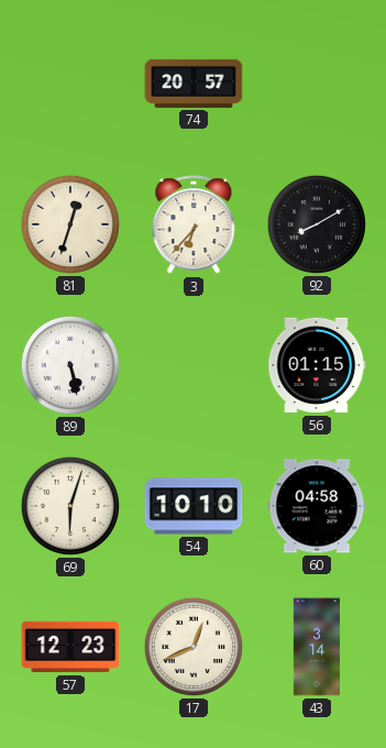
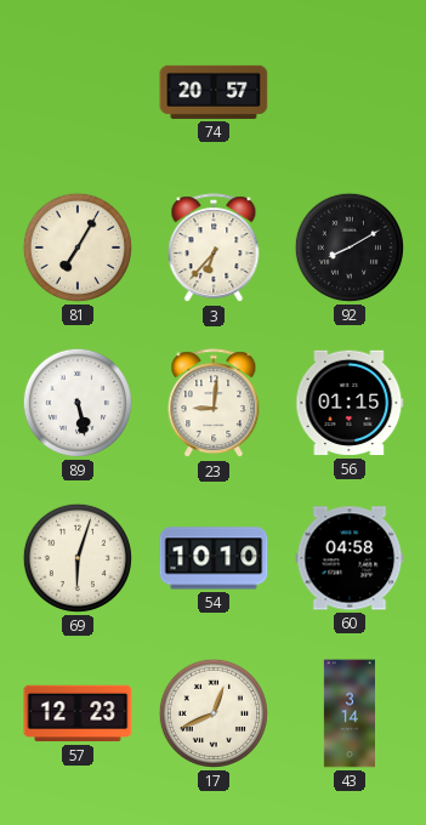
81: 12:33 -> 7:05 (78, 247)
23: none -> 9:01 (214, 404)
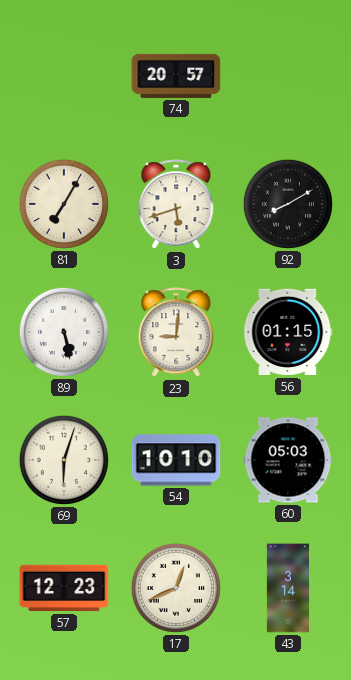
3: 6:37 -> 5:42 (176, 205)
60: 04:58 -> 05:03 (288, 460)
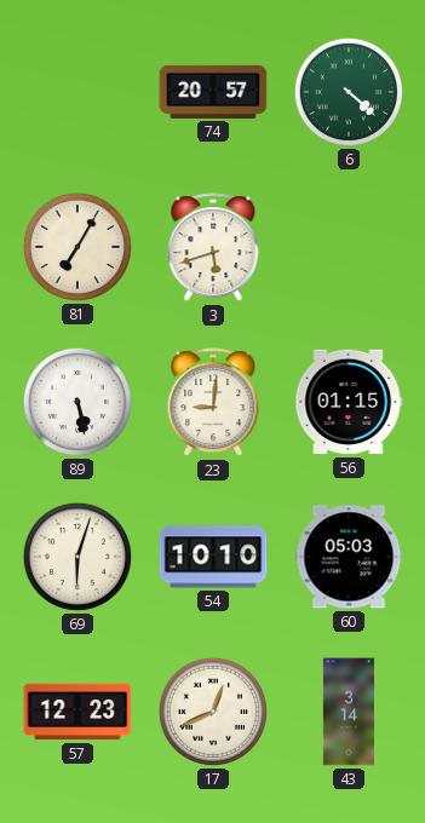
6: none -> 4:22 (349, 92)
92: 8:10 -> none (288, 204)
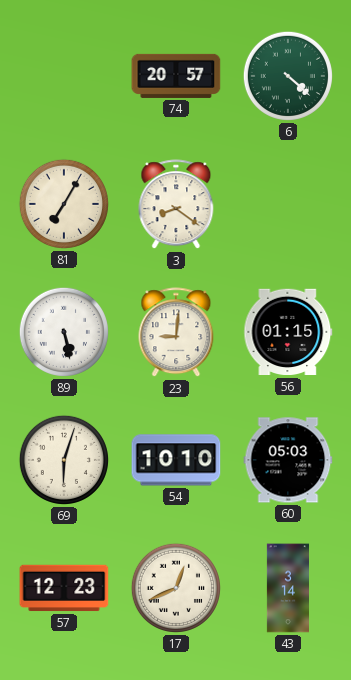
3: 5:42 -> 8:21 (176, 205)
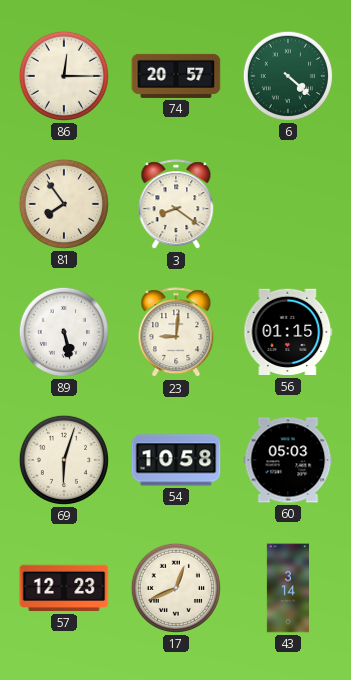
86: none -> 12:15 (64, 76)
81: 7:05 -> 7:54 (64, 204)
54: 10:10 -> 10:58 (176, 460)
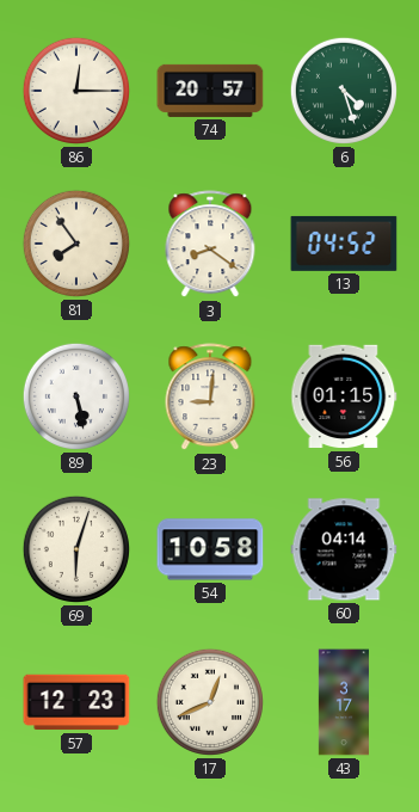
6: 4:22 -> 4:27 (344, 91)
13: none -> 04:52 (344, 244)
60: 05:03 -> 04:14 (344, 549)
43: 3:14 -> 3:17 (343, 702)
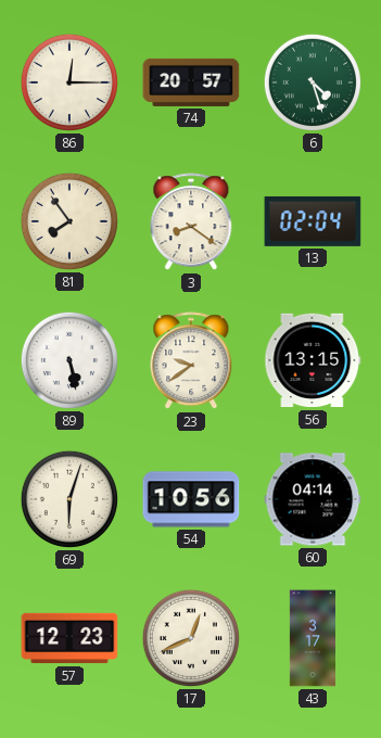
13: 04:52 -> 02:04 (313, 221)
23: 9:01 -> 9:39 (191, 361)
56: 01:15 -> 13:15 (313, 360)
54: 10:58 -> 10:56 (191, 499)
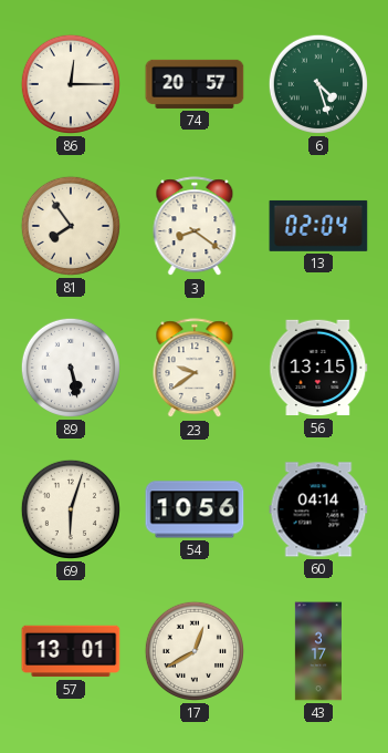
57: 12:23 -> 13:01 (71, 651)
17: 12:41 -> 12:40 (195, 651)
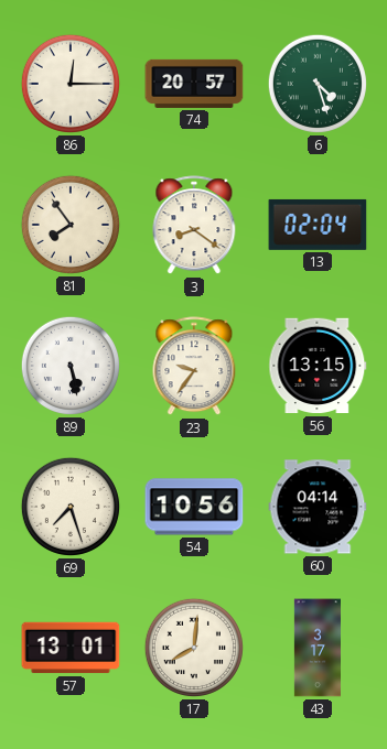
23: 9:39 -> 9:36 (194, 367)
69: 6:03 -> 7:27 (71, 507)
17: 12:40 -> 8:01 (194, 648)
